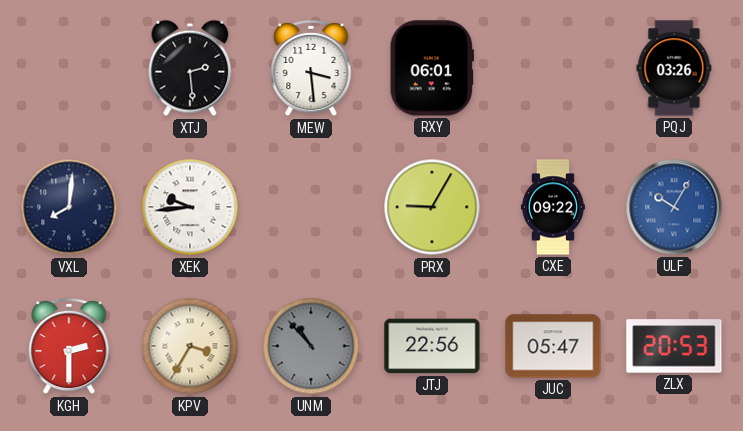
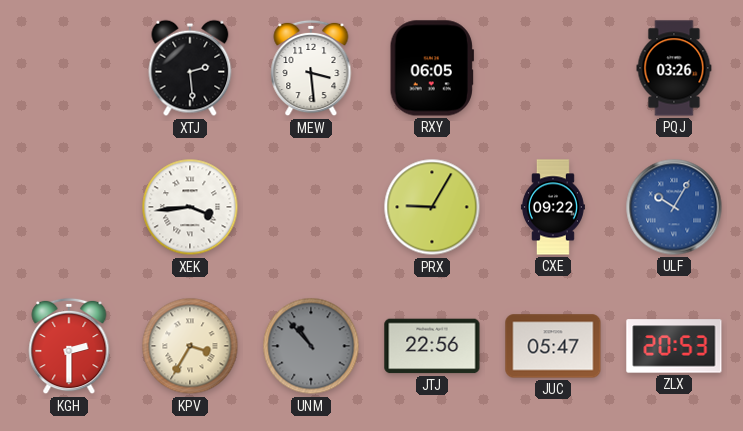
RXY: 06:01 -> 06:05 (432, 68)
VXL: 8:01 -> none (69, 207)
XEK: 9:44 -> 3:44 (190, 207)
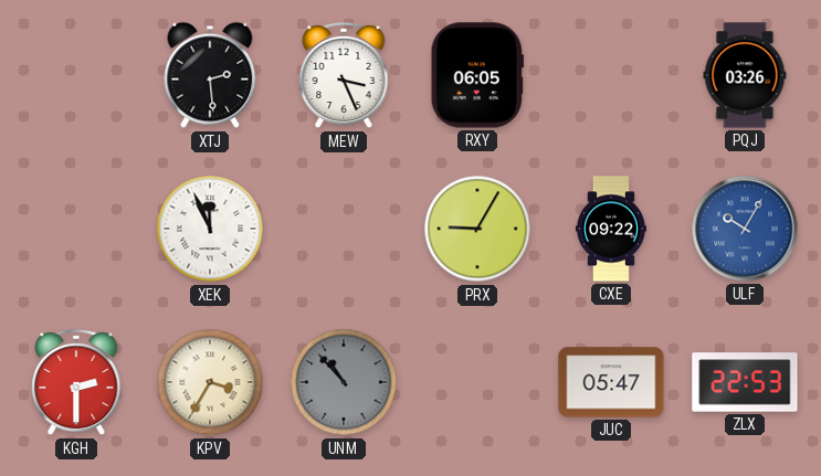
MEW: 3:29 -> 3:26 (344, 75)
XEK: 3:44 -> 11:56 (210, 229)
JTJ: 22:56 -> none (432, 346)
ZLX: 20:53 -> 22:53 (745, 382)
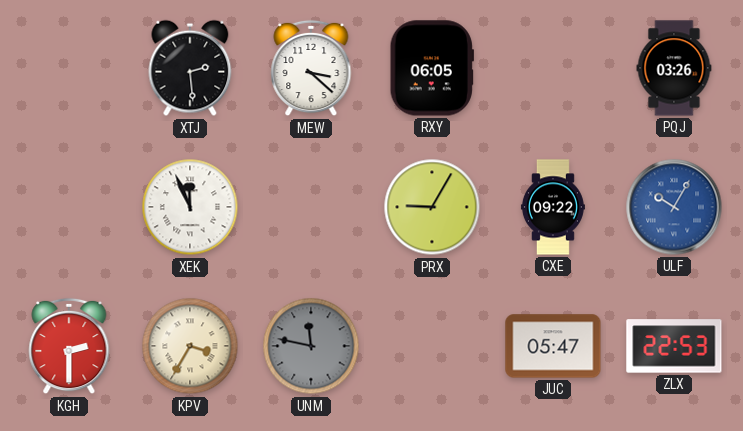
MEW: 3:26 -> 3:22 (311, 68)
UNM: 10:53 -> 11:47 (311, 346)
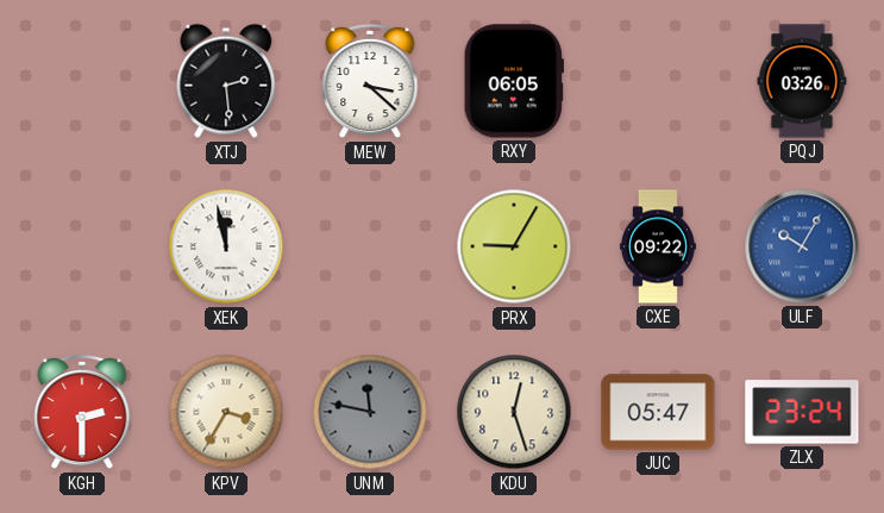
XEK: 11:56 -> 11:58 (226, 246)
KDU: none -> 12:27 (514, 412)
ZLX: 22:53 -> 23:24 (802, 412)
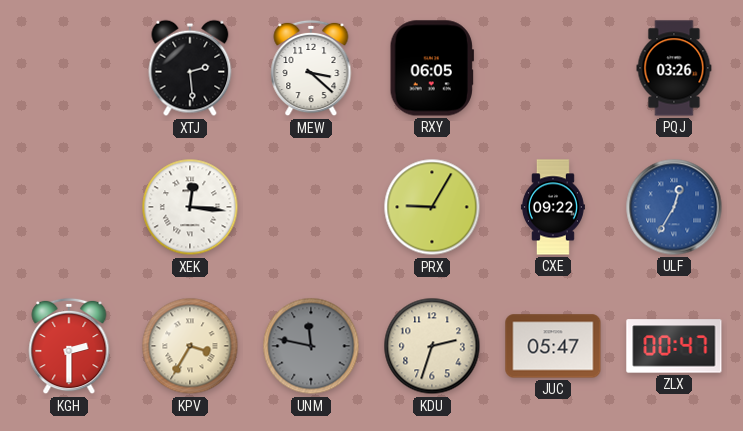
XEK: 11:58 -> 12:16 (190, 207)
ULF: 10:05 -> 12:35 (674, 207)
KDU: 12:27 -> 2:33 (432, 346)
ZLX: 23:24 -> 00:47 (674, 346)
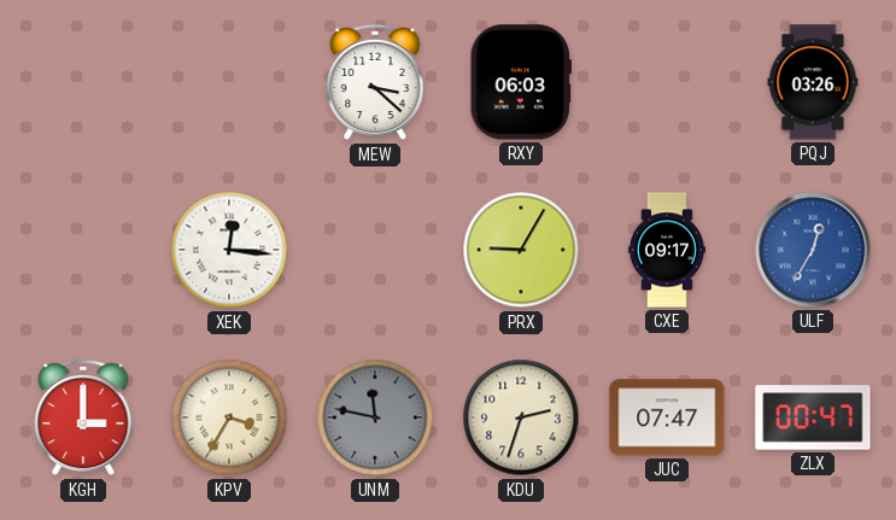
XTJ: 2:29 -> none (190, 68)
RXY: 06:05 -> 06:03 (521, 82)
CXE: 09:22 -> 09:17 (667, 250)
KGH: 2:30 -> 3:00 (83, 417)
JUC: 05:47 -> 07:47 (667, 417)
